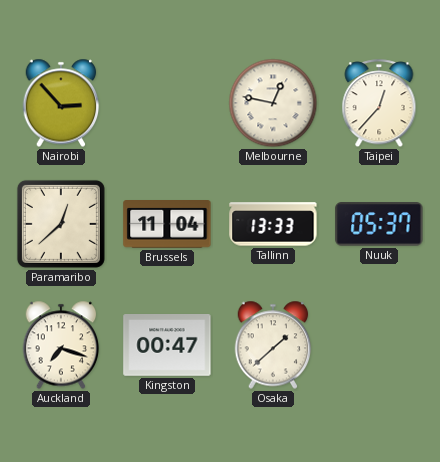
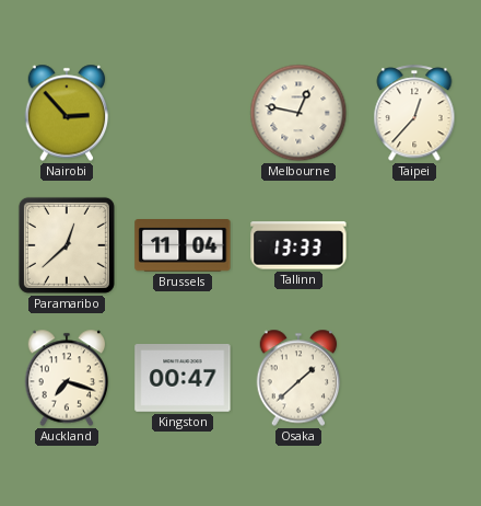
Nuuk: 05:37 -> none (379, 224)
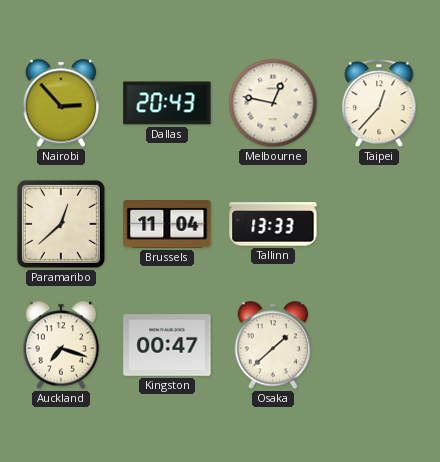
Dallas: none -> 20:43 (167, 103)
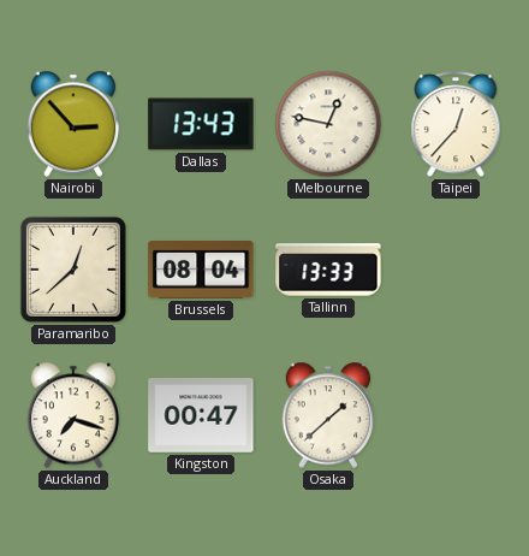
Dallas: 20:43 -> 13:43 (201, 124)
Brussels: 11:04 -> 08:04 (201, 271)
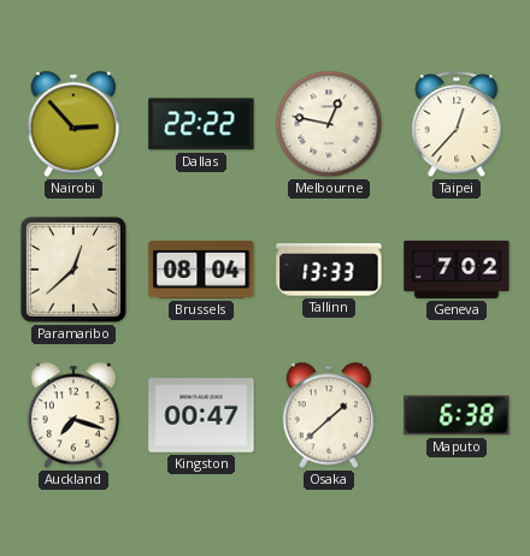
Dallas: 13:43 -> 22:22 (201, 124)
Geneva: none -> 7:02 (457, 270)
Maputo: none -> 6:38 (457, 415)
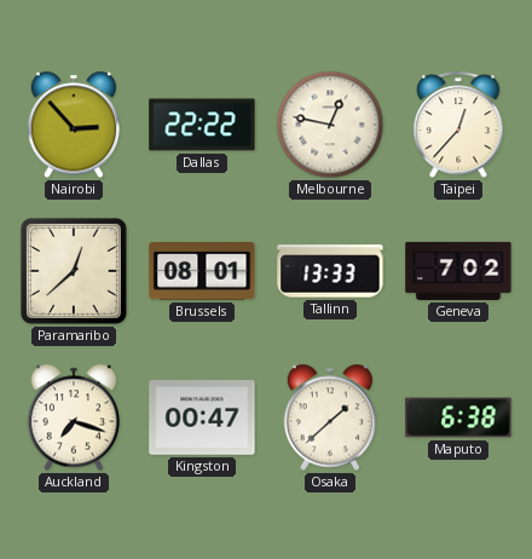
Brussels: 08:04 -> 08:01 (202, 272)
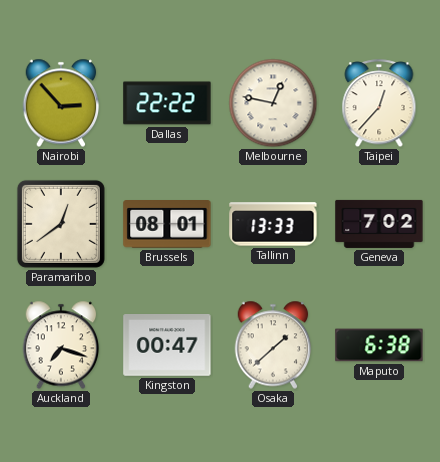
Paramaribo: 12:38 -> 12:39 (61, 224)
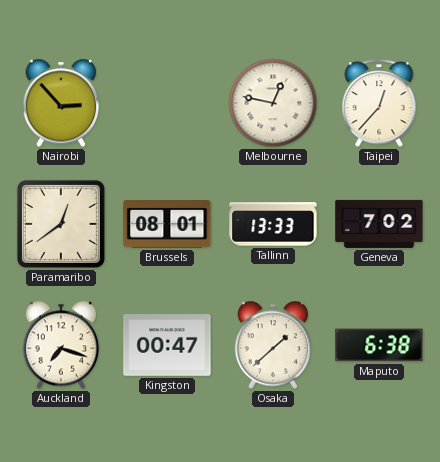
Dallas: 22:22 -> none (167, 103)
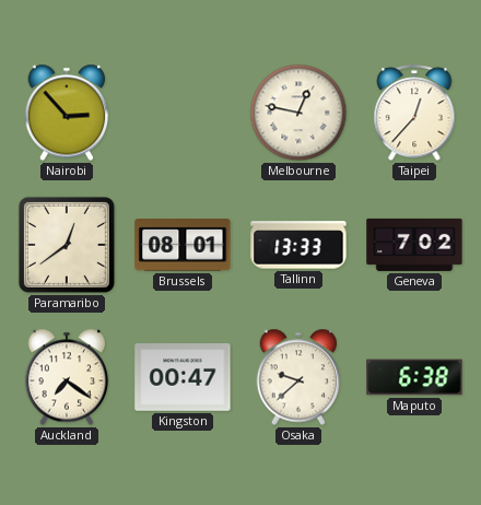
Auckland: 7:18 -> 7:21 (67, 377)
Osaka: 1:38 -> 9:38 (298, 377)
